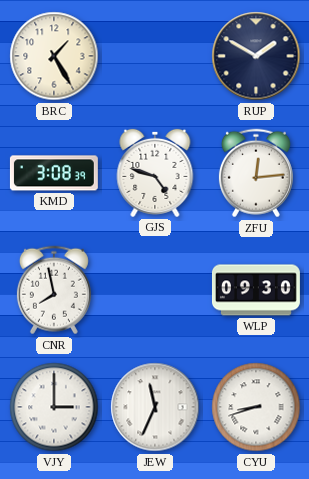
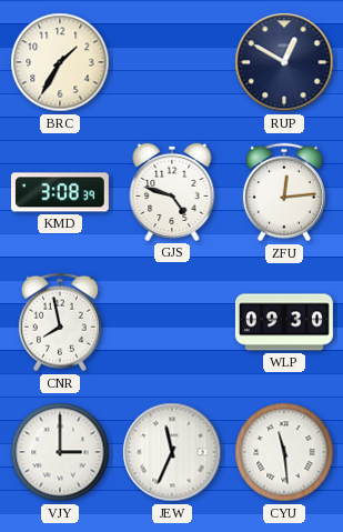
BRC: 1:25 -> 1:35 (60, 62)
RUP: 1:50 -> 12:50 (284, 62)
CYU: 8:42 -> 11:29 (284, 452)
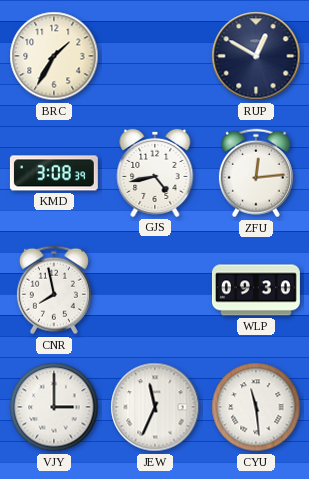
GJS: 4:48 -> 4:43 (155, 173)
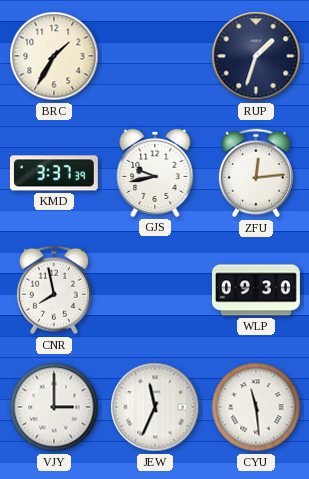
RUP: 12:50 -> 1:33 (256, 56)
KMD: 3:08 -> 3:37 (54, 173)
GJS: 4:43 -> 9:43 (155, 173)
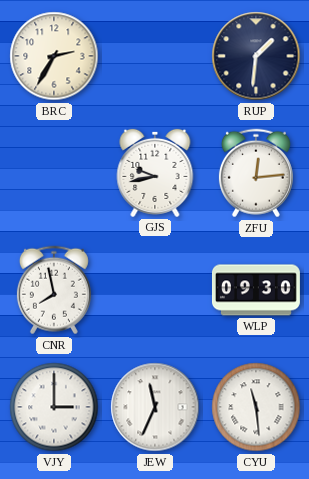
BRC: 1:35 -> 2:35 (54, 56)
RUP: 1:33 -> 1:31 (256, 56)
KMD: 3:37 -> none (54, 173)
